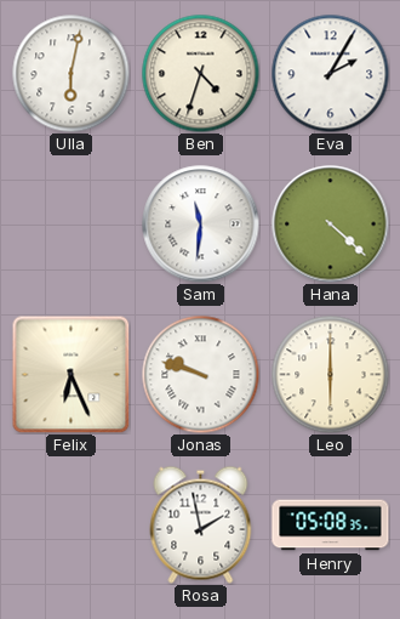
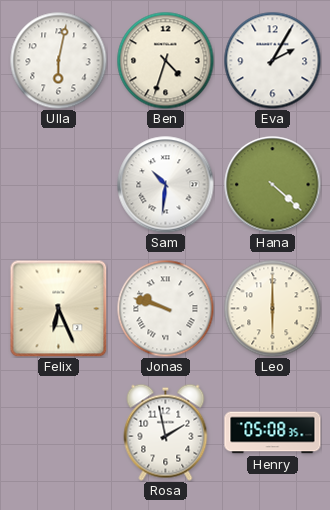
Sam: 11:31 -> 10:31 (166, 185)
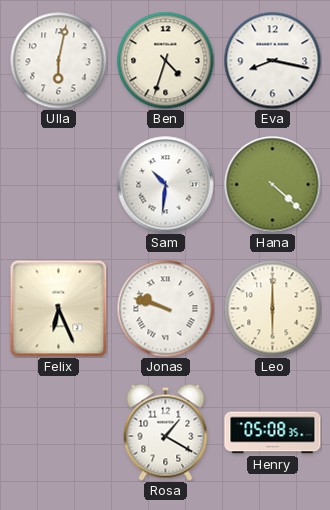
Eva: 2:05 -> 8:17 (272, 60)
Rosa: 1:58 -> 1:20 (166, 432)
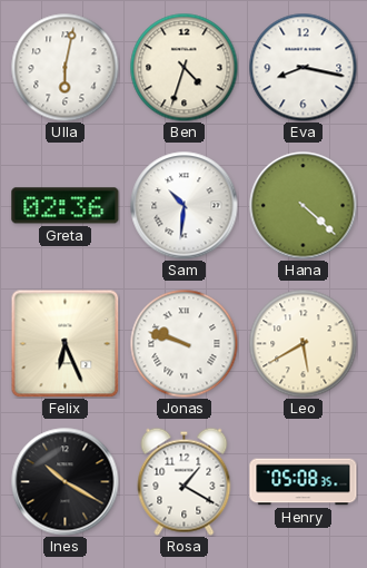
Greta: none -> 02:36 (66, 206)
Leo: 6:00 -> 5:40 (302, 343)
Ines: none -> 10:20 (66, 482)
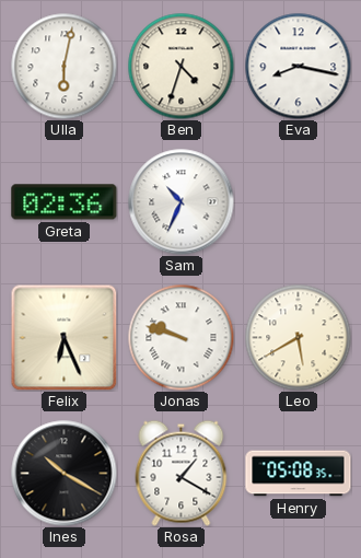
Sam: 10:31 -> 10:34 (182, 202)
Hana: 4:22 -> none (304, 206)
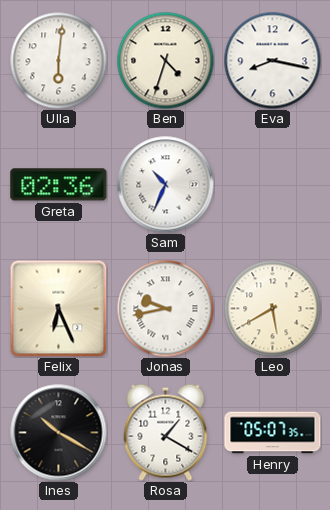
Ulla: 6:02 -> 6:01 (58, 60)
Jonas: 9:48 -> 9:43 (165, 308)
Henry: 05:08 -> 05:07 (273, 433)
